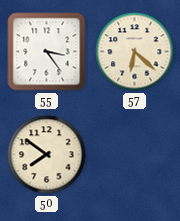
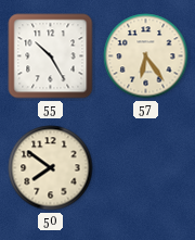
55: 3:24 -> 10:25 (51, 56)
57: 6:22 -> 6:24 (146, 56)
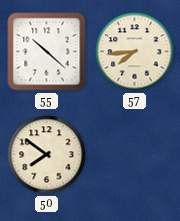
55: 10:25 -> 10:22 (47, 52)
57: 6:24 -> 7:44 (135, 52)
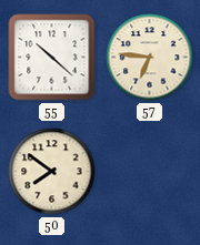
57: 7:44 -> 6:46 (150, 58)
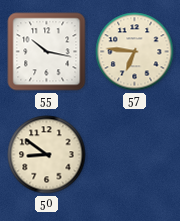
55: 10:22 -> 10:17 (47, 52)
50: 7:51 -> 8:51 (47, 155)
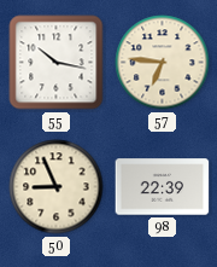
50: 8:51 -> 8:56 (57, 187)
98: none -> 22:39 (163, 187)
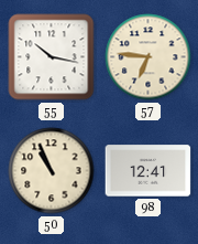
50: 8:56 -> 10:56 (52, 171)
98: 22:39 -> 12:41 (148, 171)
